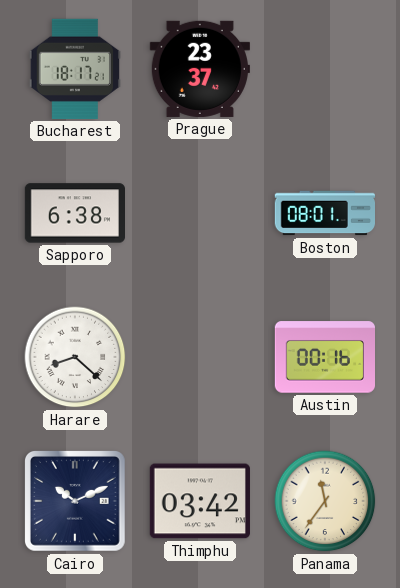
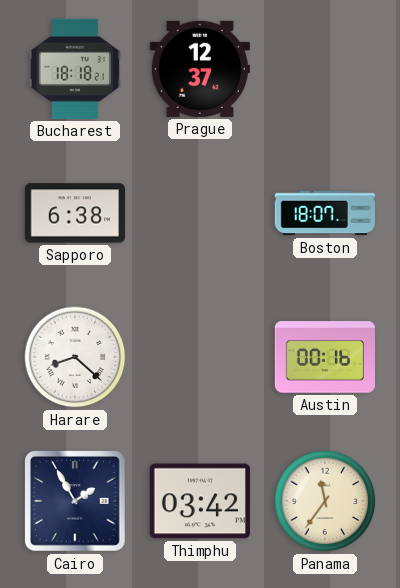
Bucharest: 18:17 -> 18:18 (74, 69)
Prague: 23:37 -> 12:37 (200, 69)
Boston: 08:01 -> 18:07 (324, 213)
Cairo: 10:11 -> 1:55 (75, 501)
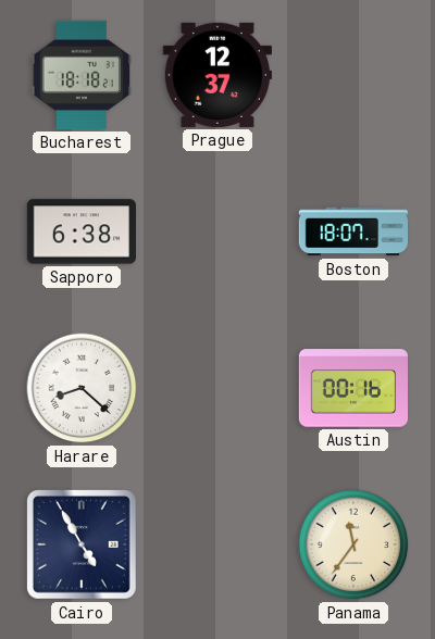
Cairo: 1:55 -> 4:55 (82, 544)
Thimphu: 03:42 -> none (200, 501)
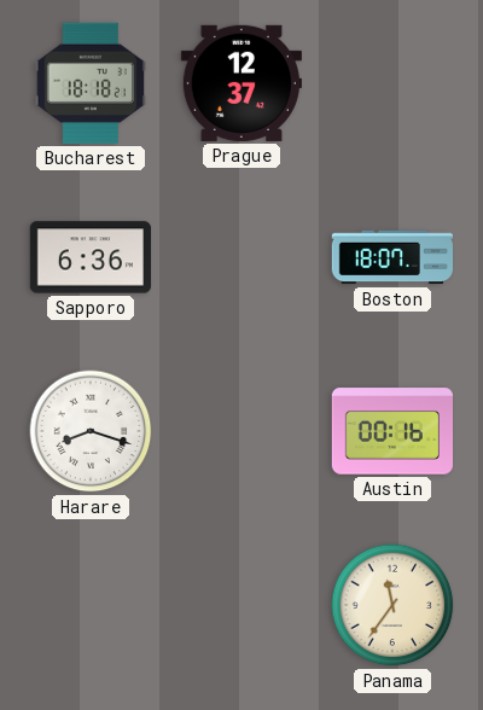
Sapporo: 6:38 -> 6:36 (89, 257)
Harare: 8:22 -> 8:18 (91, 431)
Cairo: 4:55 -> none (82, 544)
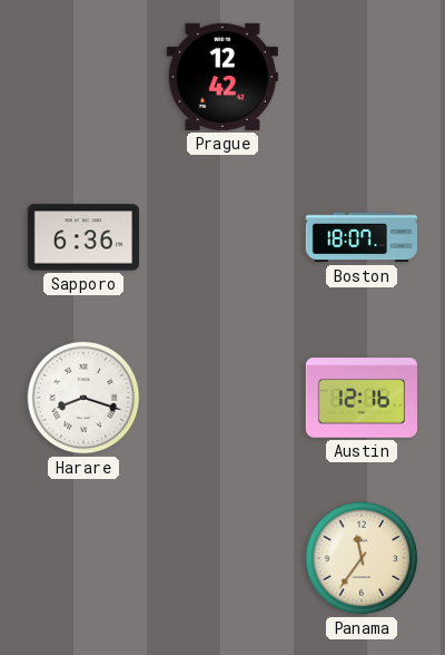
Bucharest: 18:18 -> none (89, 83)
Prague: 12:37 -> 12:42 (222, 77)
Austin: 00:16 -> 12:16 (360, 398)
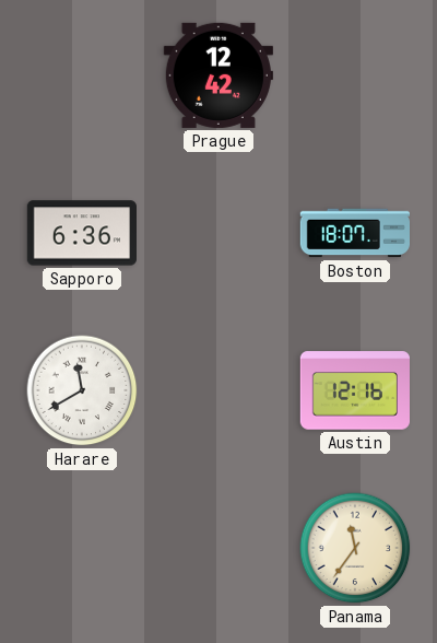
Harare: 8:18 -> 11:40 (82, 390)
